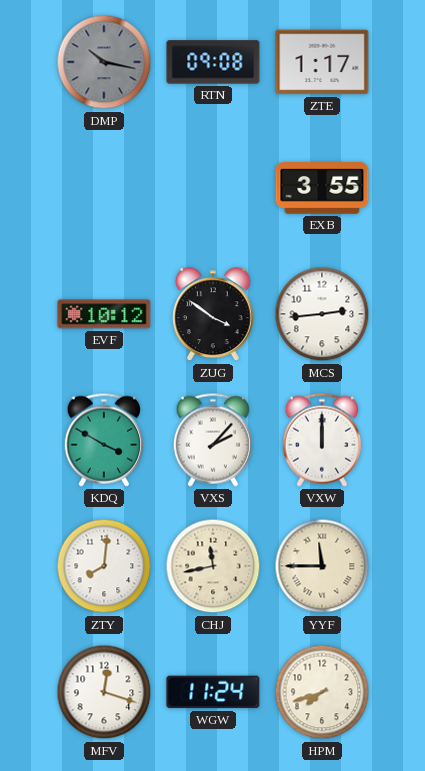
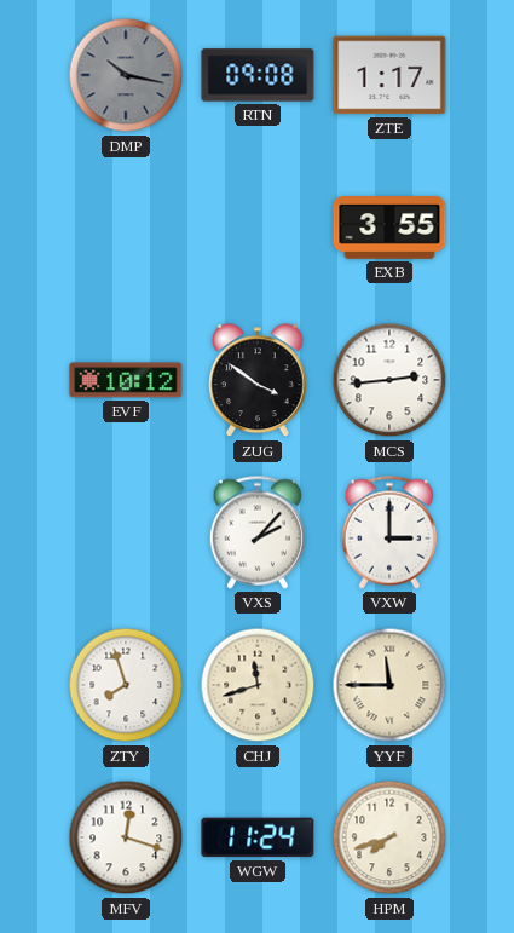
KDQ: 3:50 -> none (103, 440)
VXW: 12:00 -> 3:00 (388, 532)
ZTY: 8:01 -> 7:57 (126, 685)
CHJ: 11:43 -> 11:42 (258, 685)
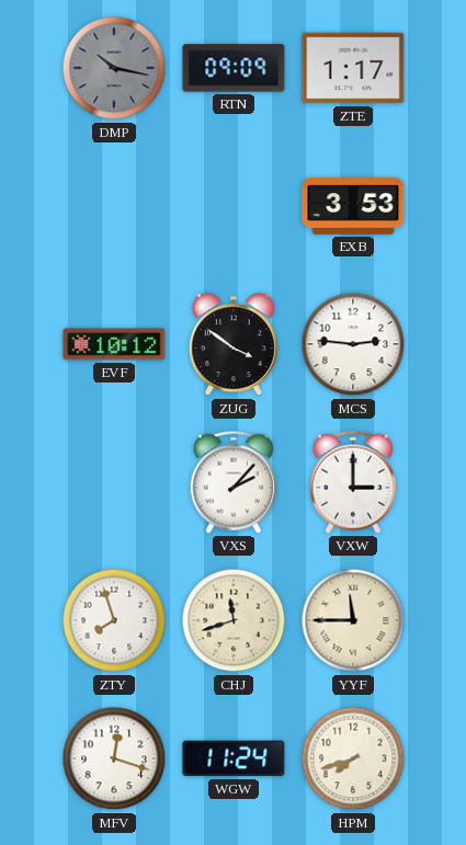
RTN: 09:08 -> 09:09 (234, 68)
EXB: 3:55 -> 3:53 (353, 206)
MCS: 2:44 -> 2:46 (353, 344)
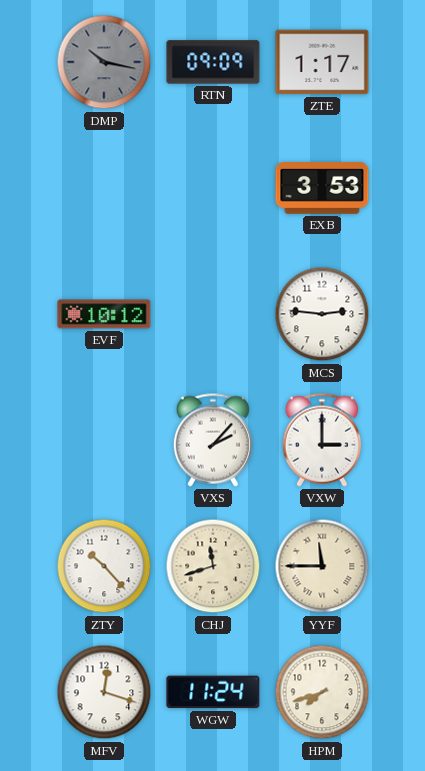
ZUG: 3:51 -> none (235, 345)
ZTY: 7:57 -> 10:23 (104, 566)
